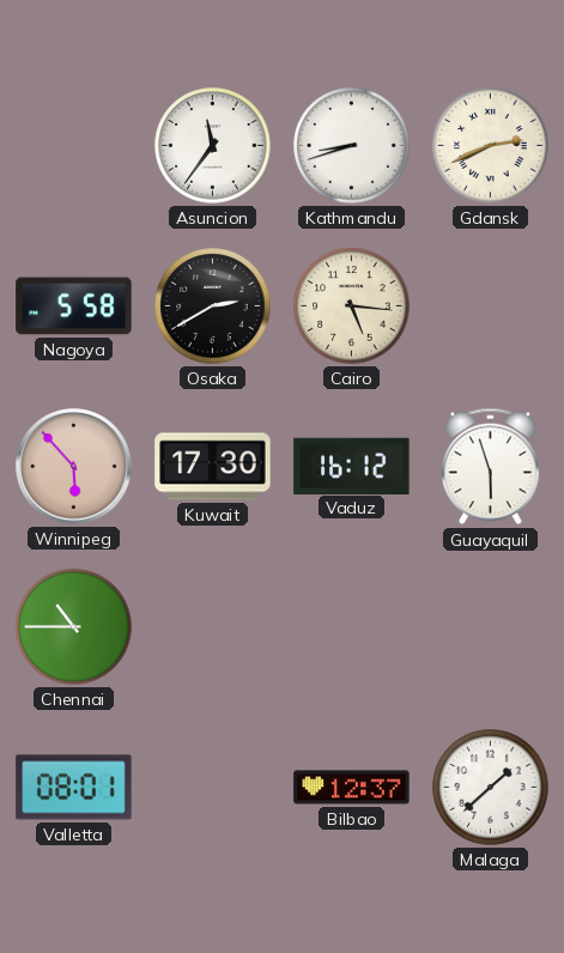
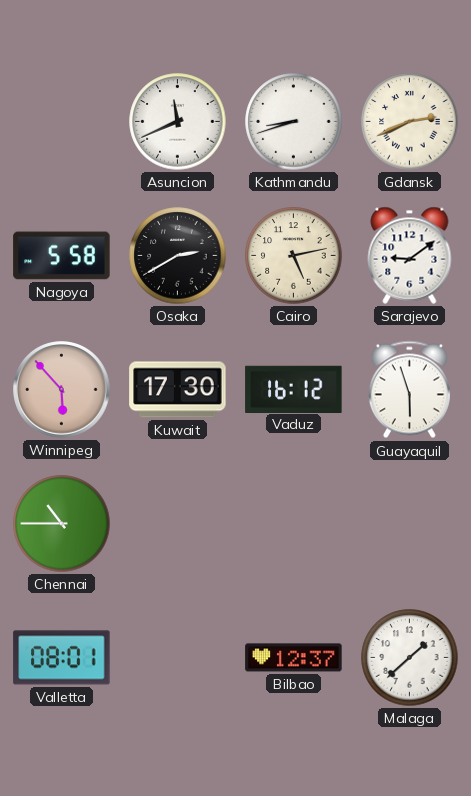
Asuncion: 11:36 -> 11:41 (178, 122)
Cairo: 5:16 -> 5:13 (294, 256)
Sarajevo: none -> 9:09 (410, 255)
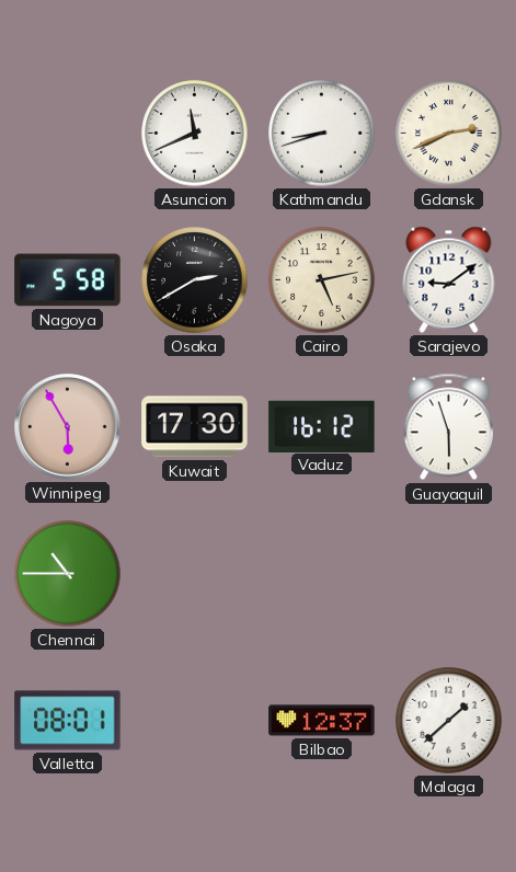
Winnipeg: 5:53 -> 5:55 (68, 427)
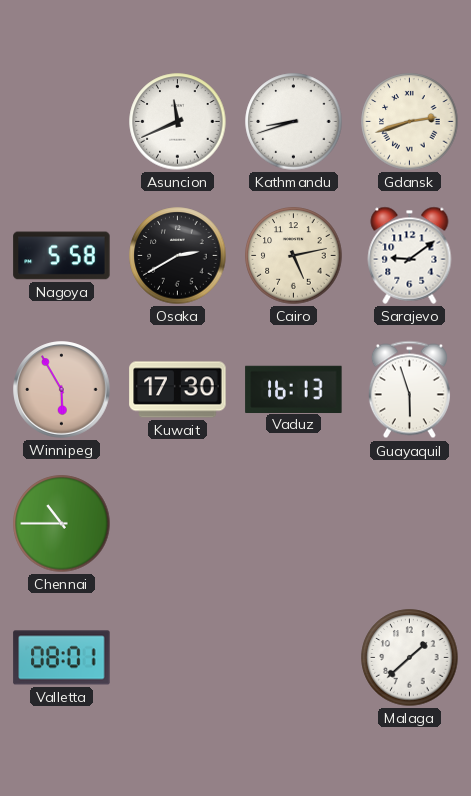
Gdansk: 2:41 -> 2:42 (410, 122)
Vaduz: 16:12 -> 16:13 (294, 389)
Bilbao: 12:37 -> none (322, 721)
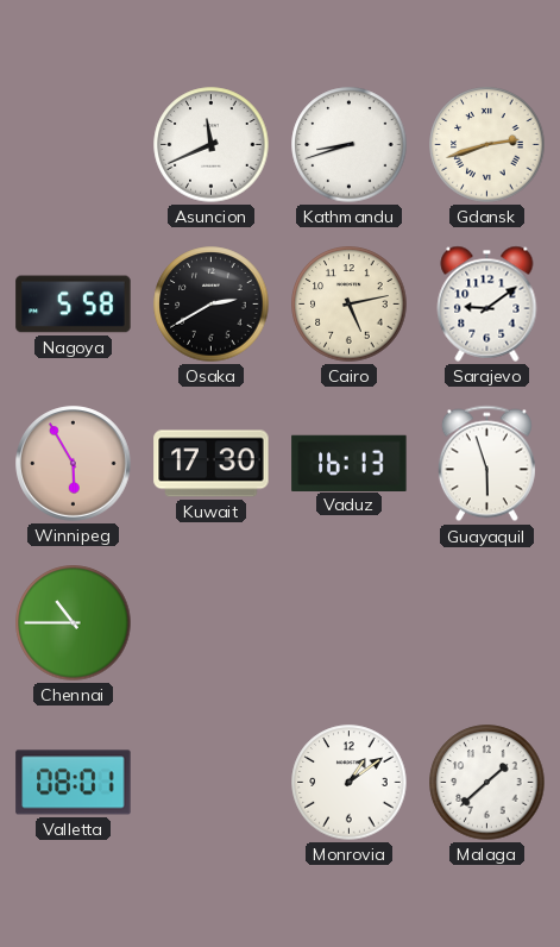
Monrovia: none -> 1:09 (350, 783)
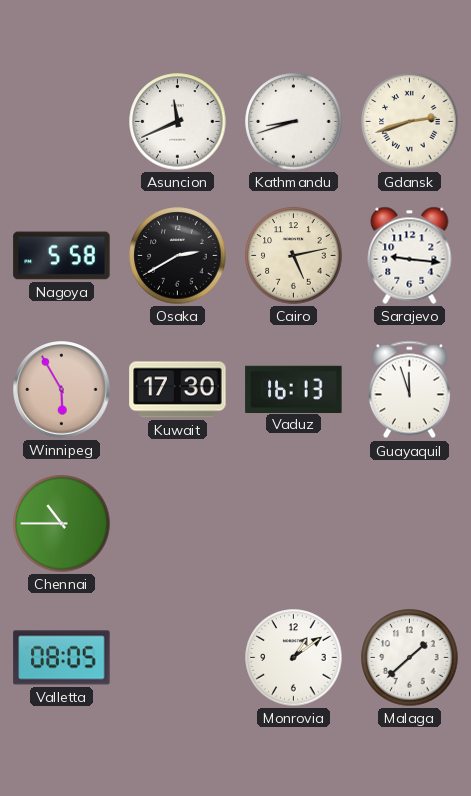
Sarajevo: 9:09 -> 9:16 (410, 255)
Guayaquil: 5:57 -> 11:57 (409, 390)
Valletta: 08:01 -> 08:05 (62, 658)
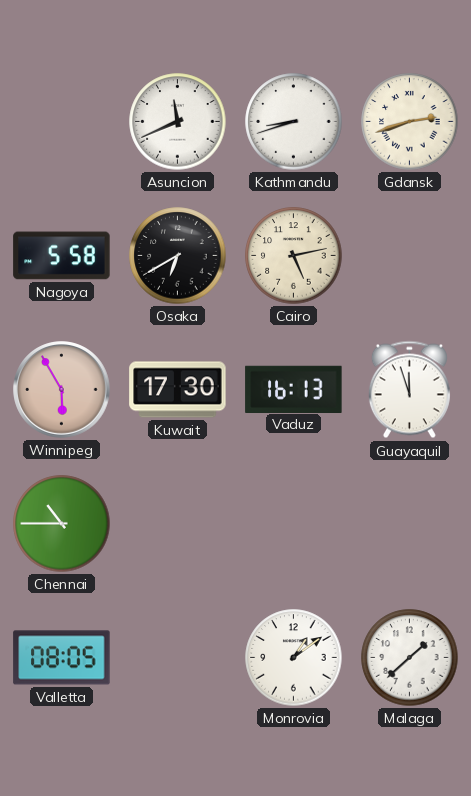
Osaka: 2:40 -> 6:40 (178, 256)
Sarajevo: 9:16 -> none (410, 255)
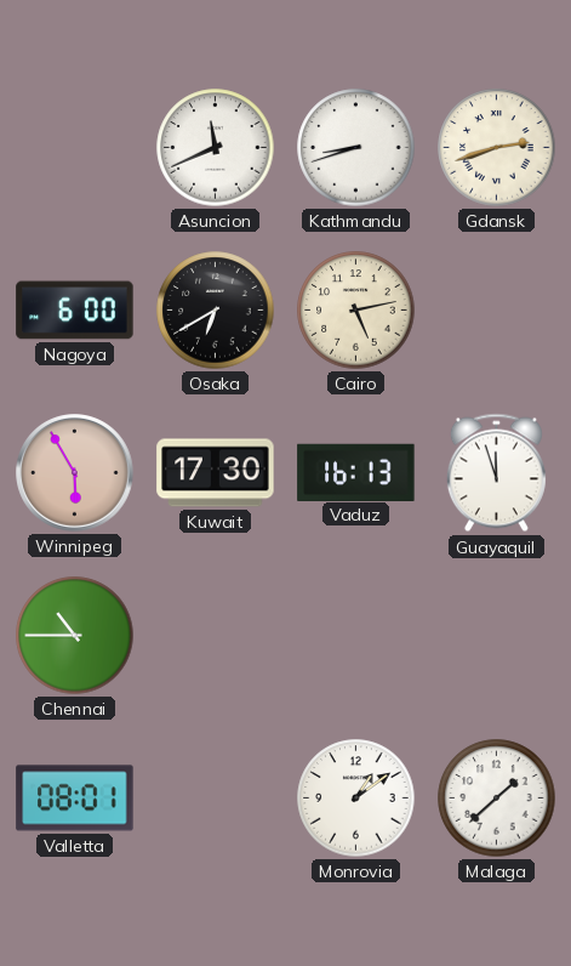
Nagoya: 5:58 -> 6:00 (75, 311)
Valletta: 08:05 -> 08:01 (75, 799)
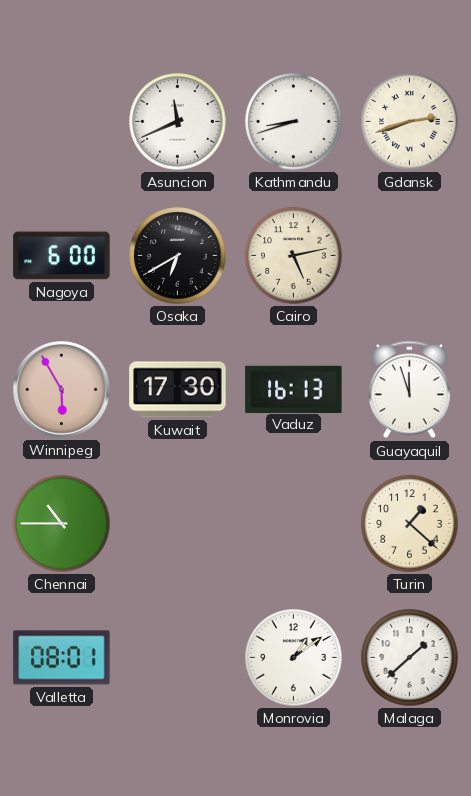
Turin: none -> 1:22 (410, 524)
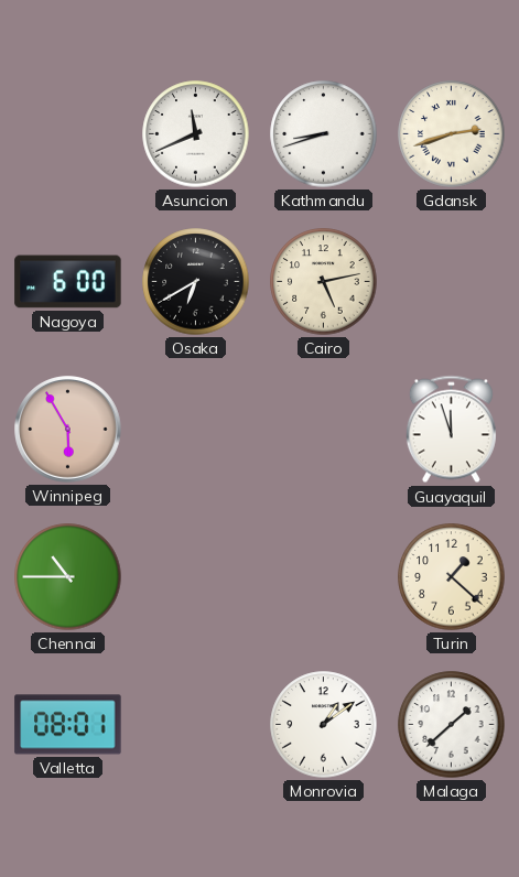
Kuwait: 17:30 -> none (178, 390)
Vaduz: 16:13 -> none (294, 389)
